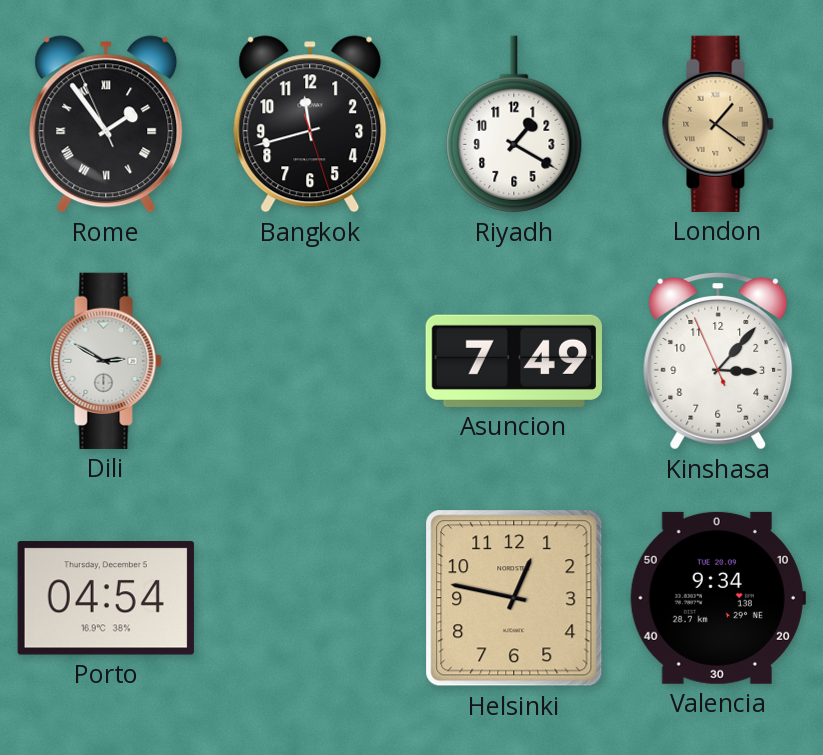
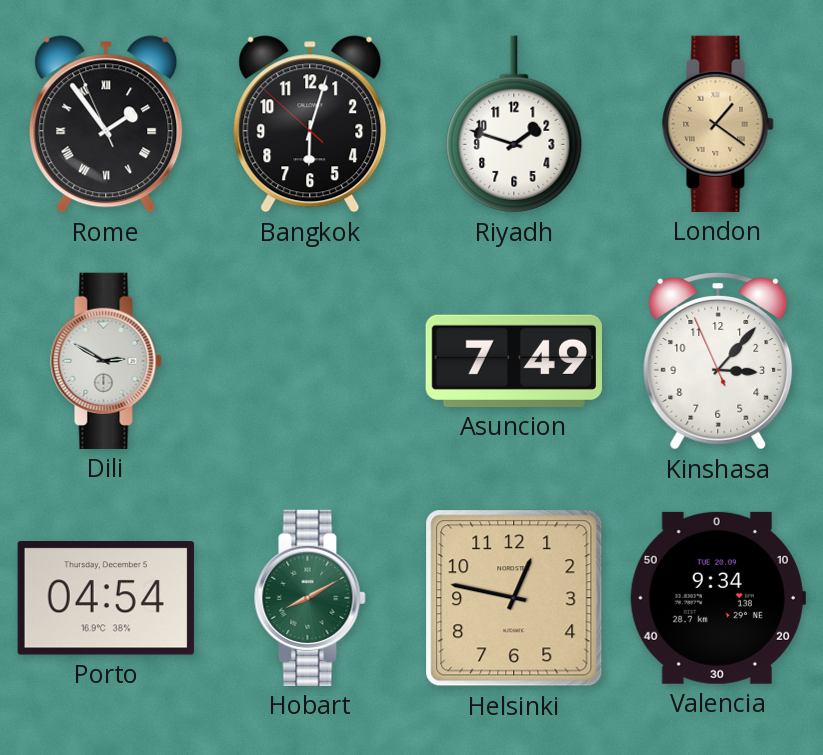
Bangkok: 11:42 -> 6:02 (310, 124)
Riyadh: 1:20 -> 1:48 (514, 124)
Hobart: none -> 8:10 (310, 598)
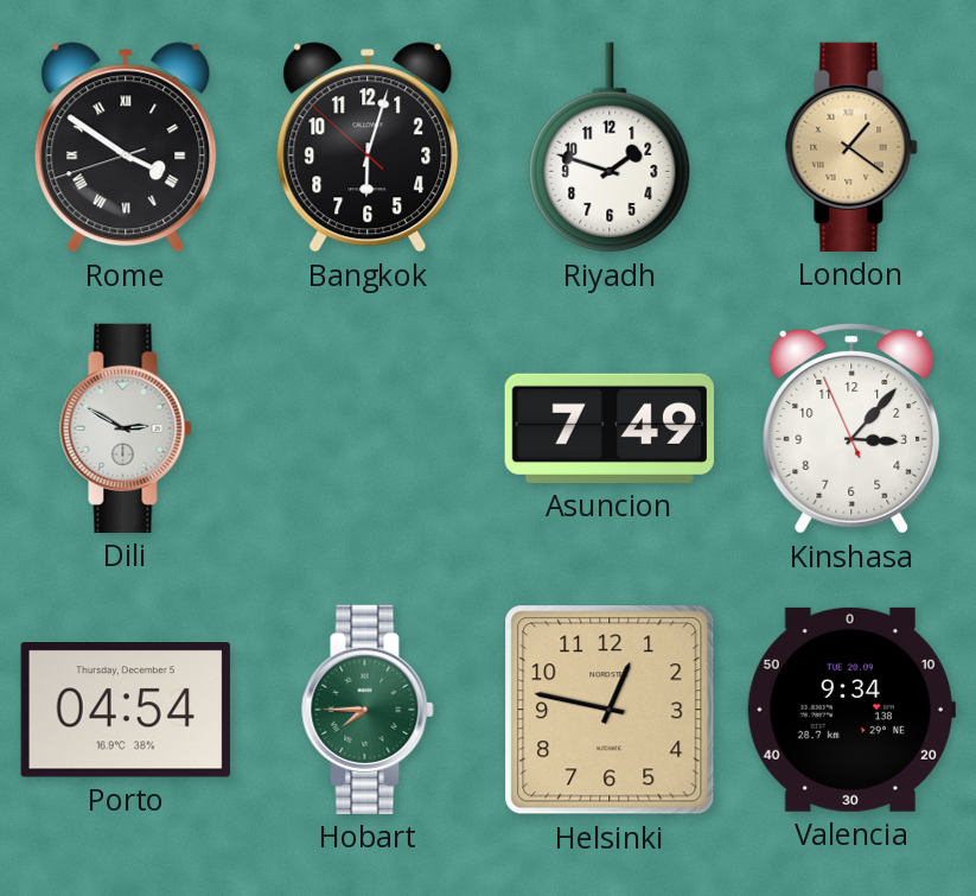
Rome: 1:53 -> 3:50 (126, 147)
Hobart: 8:10 -> 7:45 (368, 710)
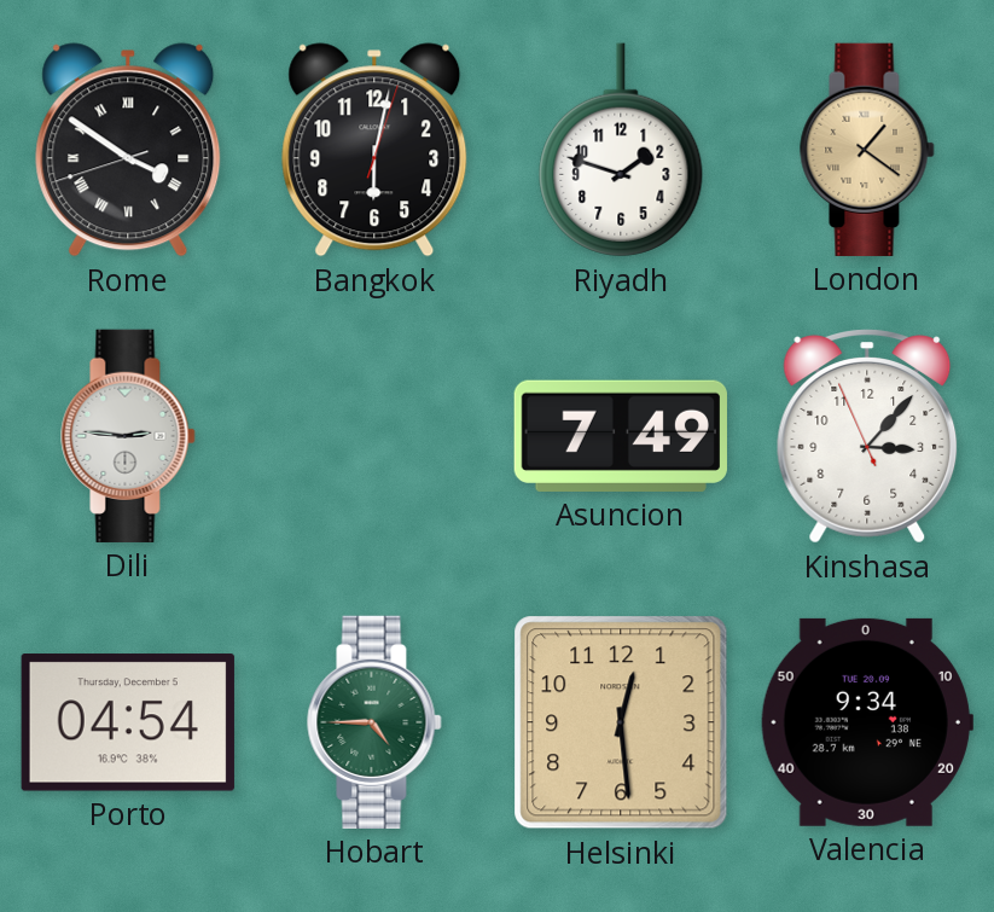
Bangkok: 6:02:52 -> 6:02:03 (374, 150)
Dili: 2:50 -> 2:46 (128, 436)
Hobart: 7:45 -> 4:45 (374, 722)
Helsinki: 12:47 -> 12:29 (621, 722)
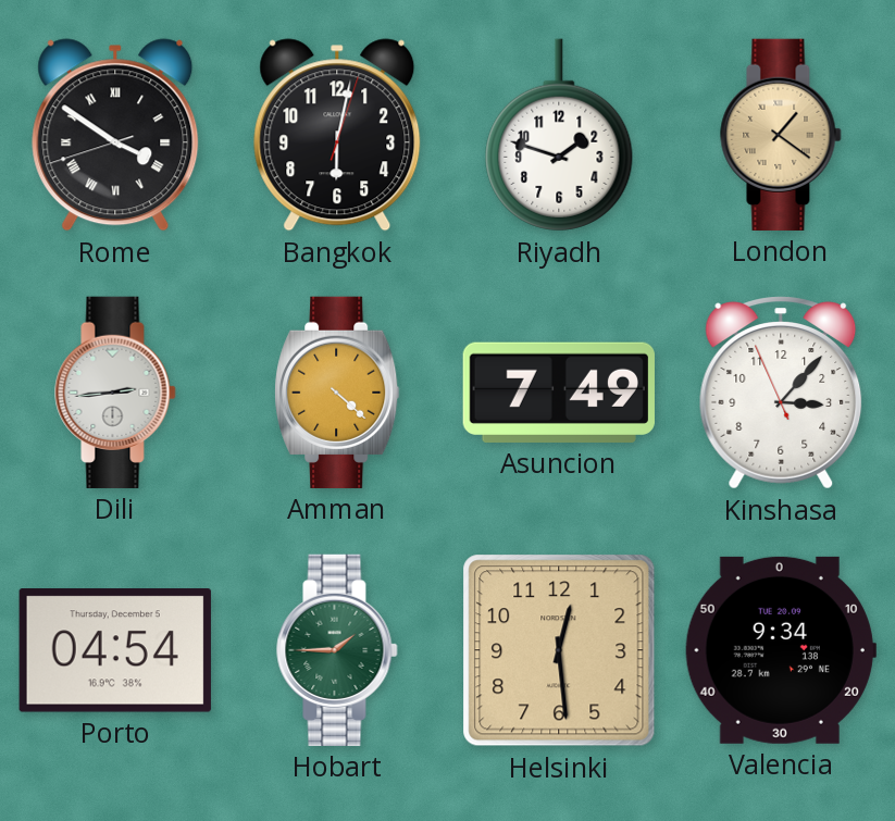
Dili: 2:46 -> 2:44 (115, 393)
Amman: none -> 4:22 (337, 393)
Hobart: 4:45 -> 1:45 (337, 650)
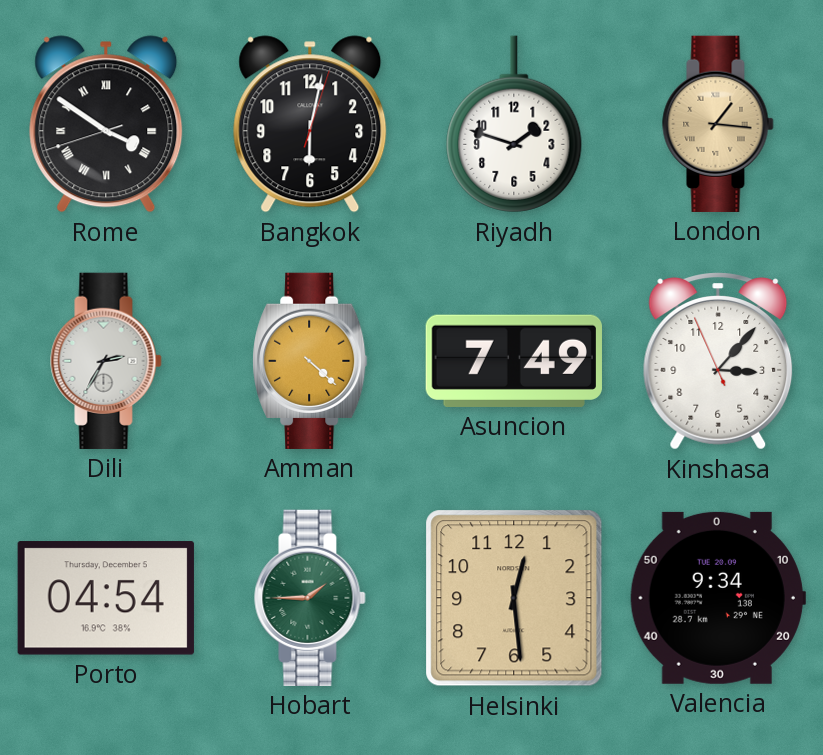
London: 1:21 -> 1:16 (718, 124)
Dili: 2:44 -> 2:35 (106, 361)
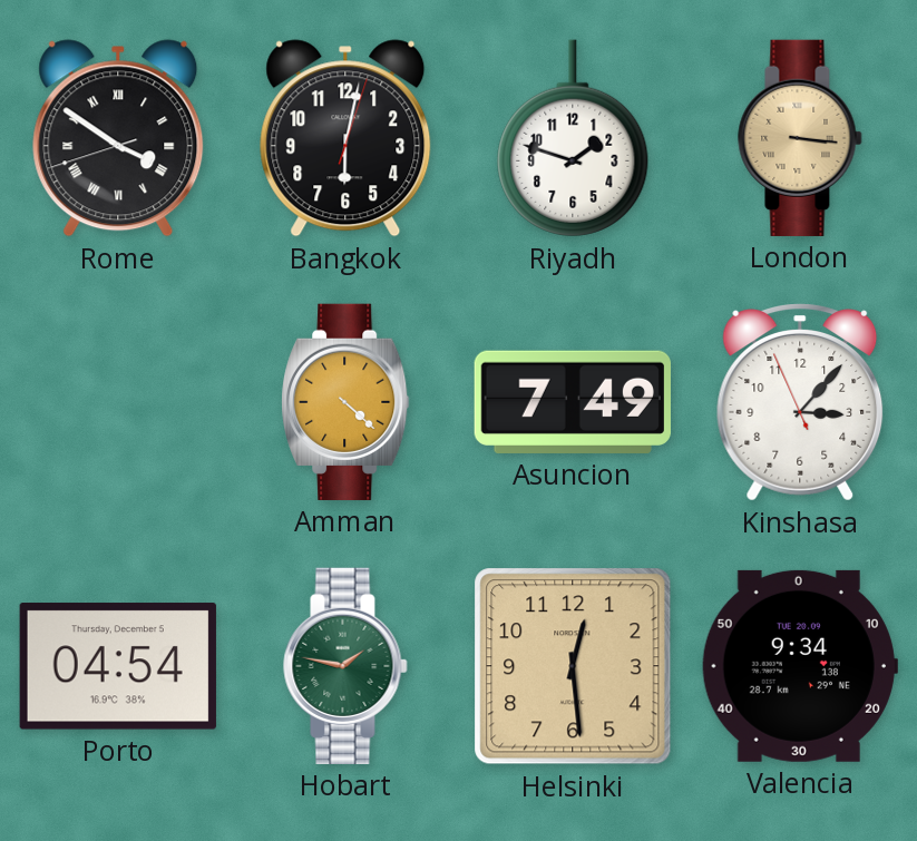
London: 1:16 -> 3:16 (800, 138)
Dili: 2:35 -> none (106, 361)
Hobart: 1:45 -> 1:47 (345, 666)
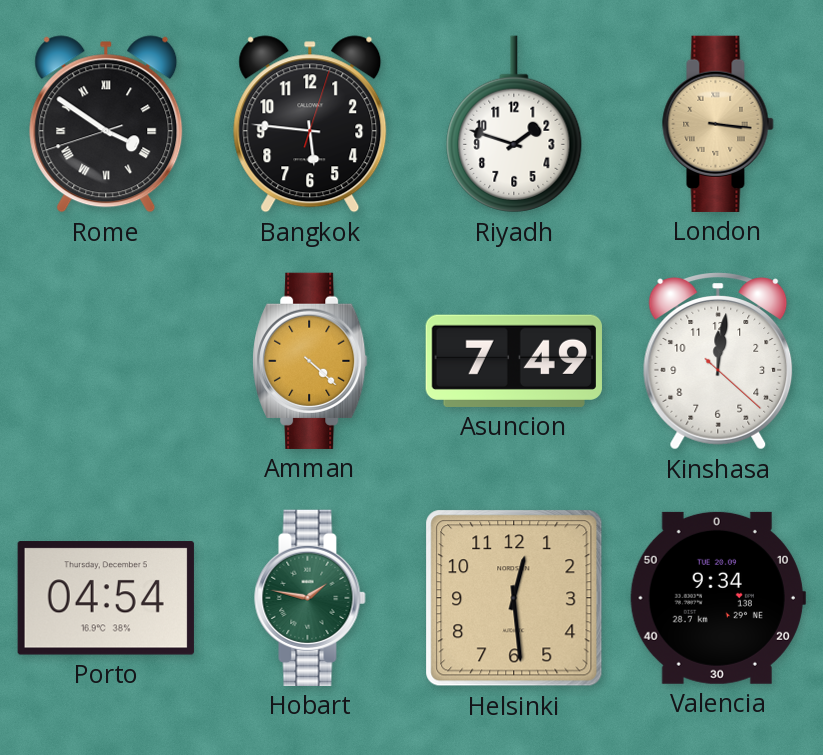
Bangkok: 6:02 -> 5:46 (310, 124)
Kinshasa: 3:06 -> 12:01 (718, 361)
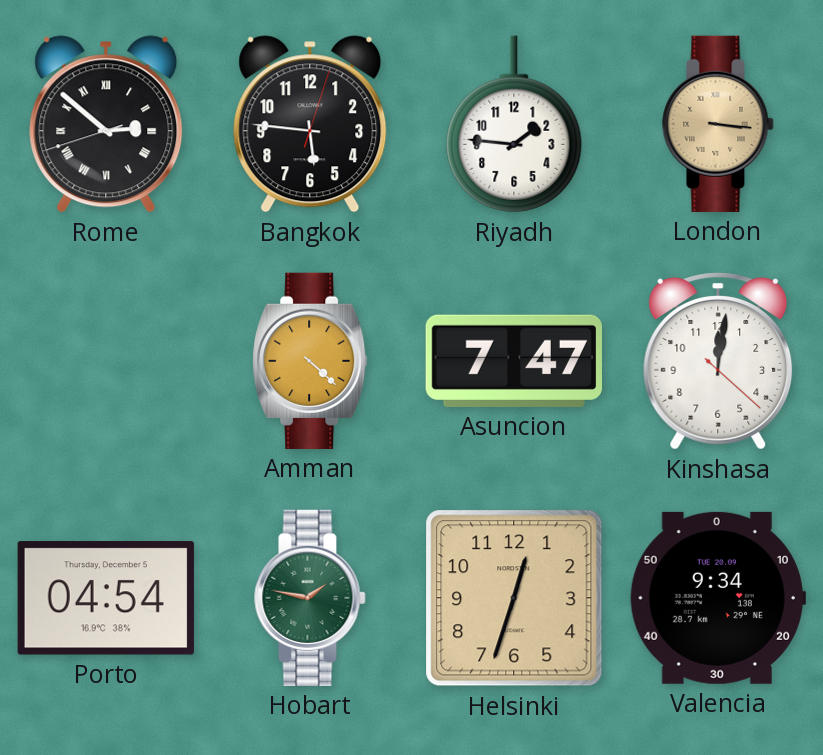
Rome: 3:50 -> 2:51 (106, 124)
Riyadh: 1:48 -> 1:46 (514, 124)
Asuncion: 7:49 -> 7:47 (514, 361)
Helsinki: 12:29 -> 12:33 (514, 598)
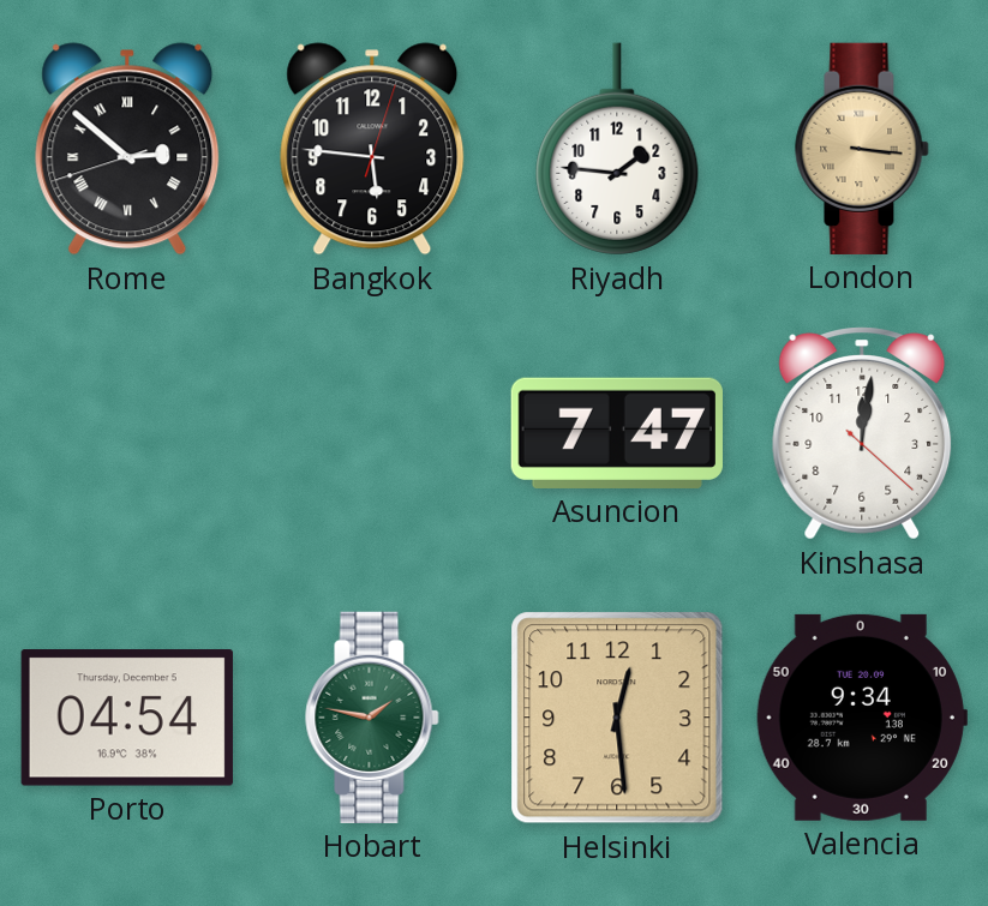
Amman: 4:22 -> none (310, 361)
Helsinki: 12:33 -> 12:29 (617, 718)
